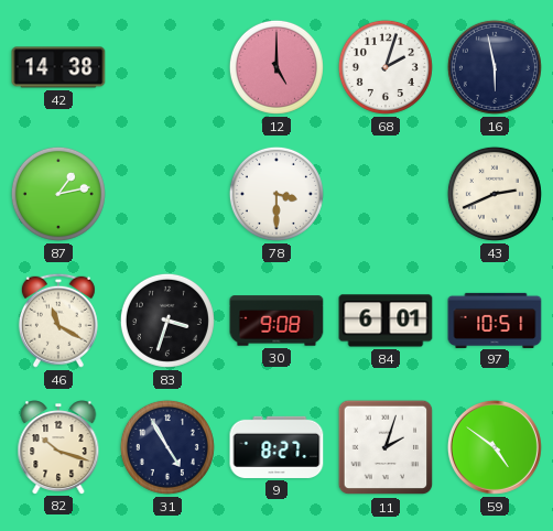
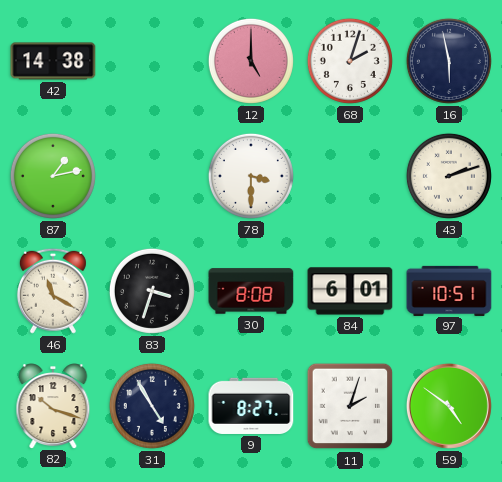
43: 2:41 -> 2:12 (449, 176)
30: 9:08 -> 8:08 (251, 291)
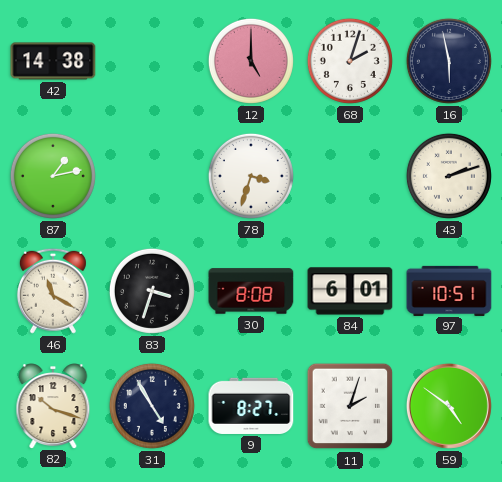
78: 3:30 -> 3:33 (251, 176)
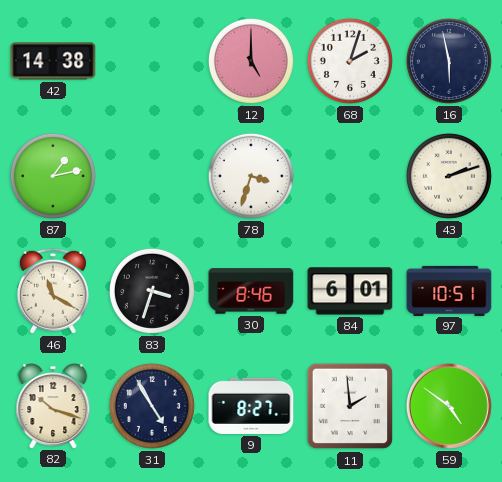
30: 8:08 -> 8:46 (251, 291)
11: 2:03 -> 1:59 (350, 406)
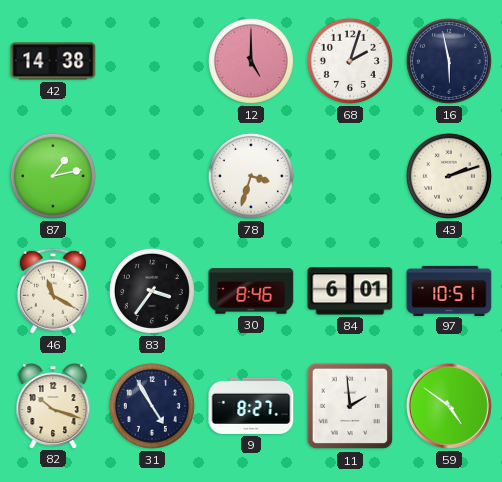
83: 3:33 -> 3:36 (152, 291)
